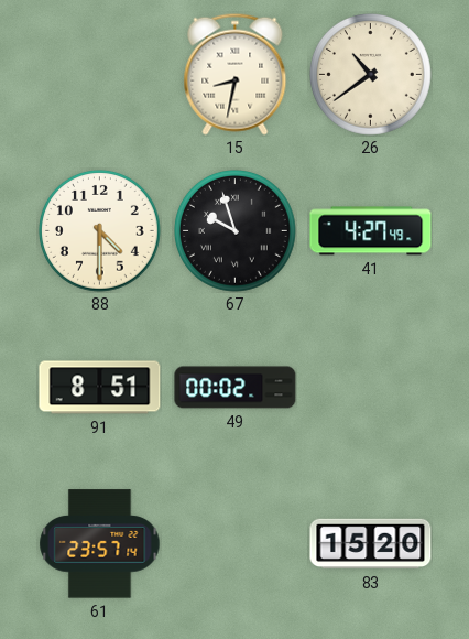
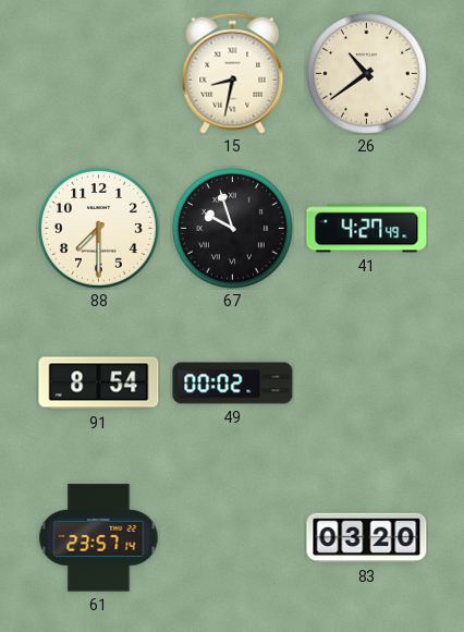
88: 4:30 -> 7:30 (99, 229)
91: 8:51 -> 8:54 (99, 384)
83: 15:20 -> 03:20 (367, 538)
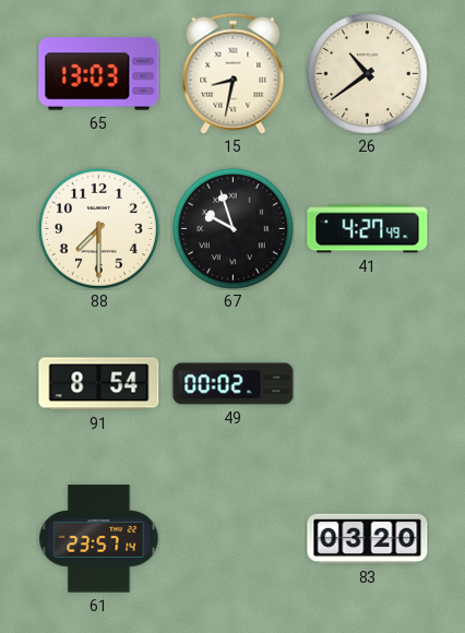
65: none -> 13:03 (99, 74)
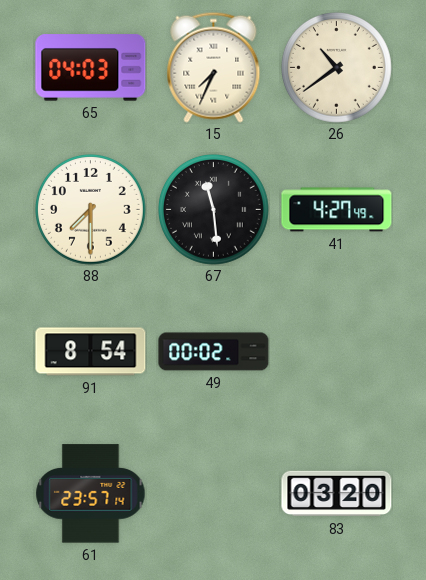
65: 13:03 -> 04:03 (91, 68)
15: 8:32 -> 7:34 (214, 67)
67: 9:57 -> 11:29 (214, 210)
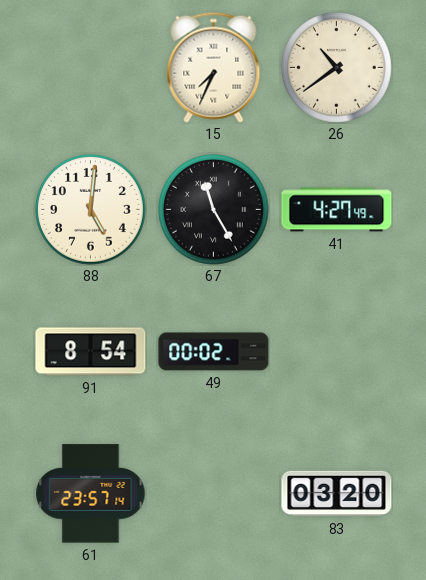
65: 04:03 -> none (91, 68)
88: 7:30 -> 5:01 (91, 210)
67: 11:29 -> 11:25 (214, 210)
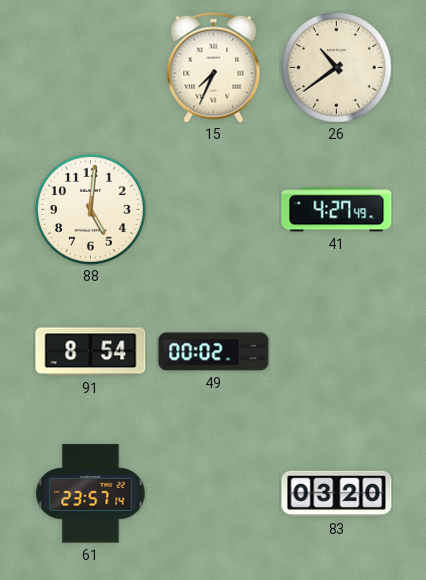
67: 11:25 -> none (214, 210)
